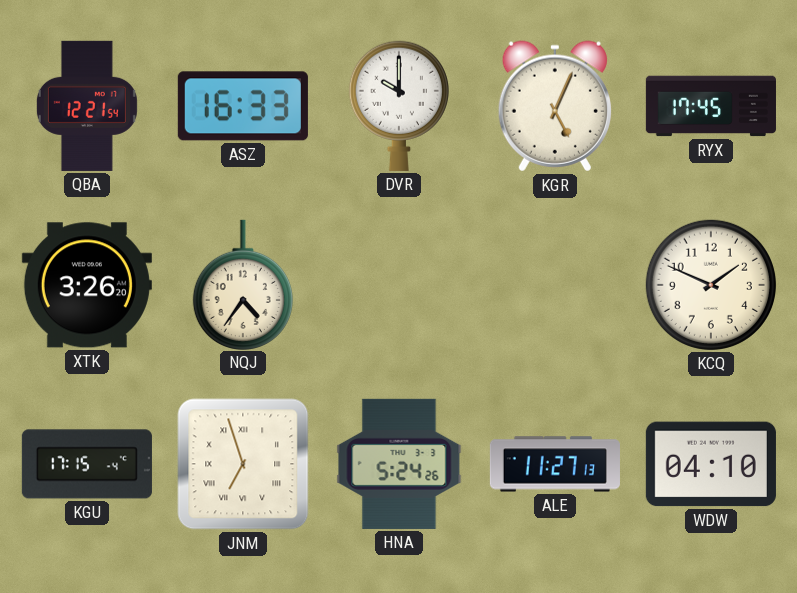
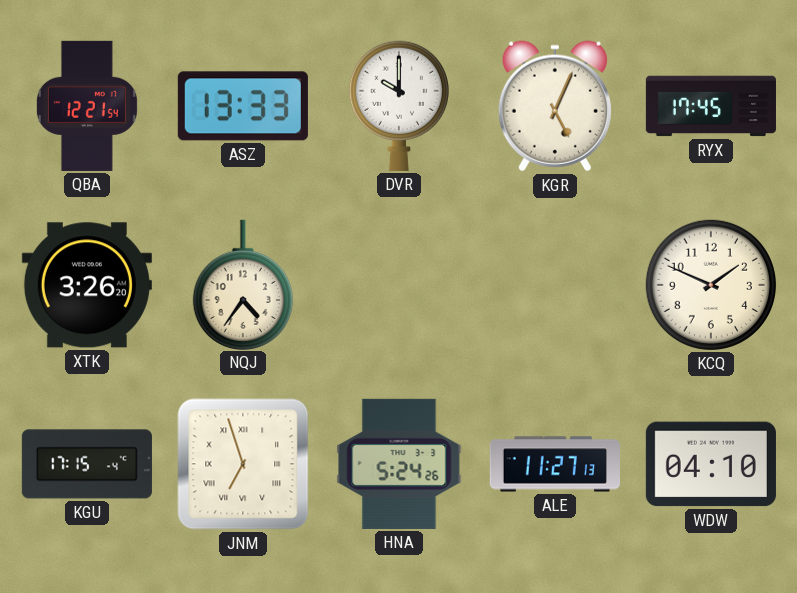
ASZ: 16:33 -> 13:33 (243, 106)
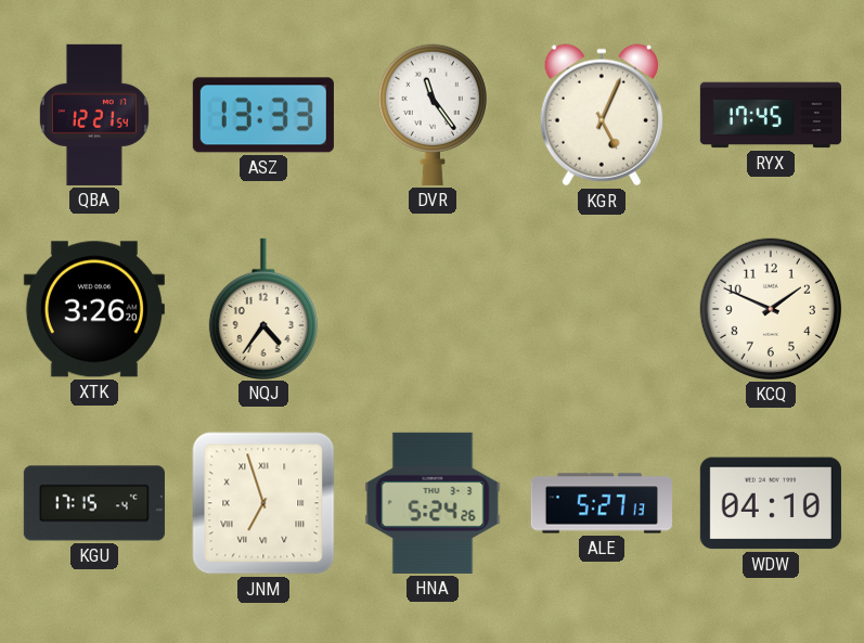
DVR: 10:00 -> 11:24 (433, 115)
ALE: 11:27 -> 5:27 (602, 503)
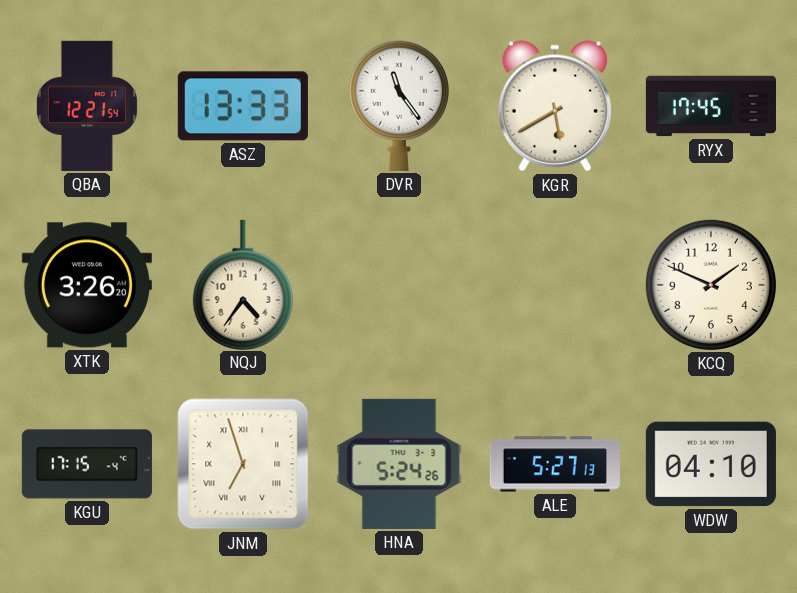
KGR: 5:04 -> 5:40 (555, 106)
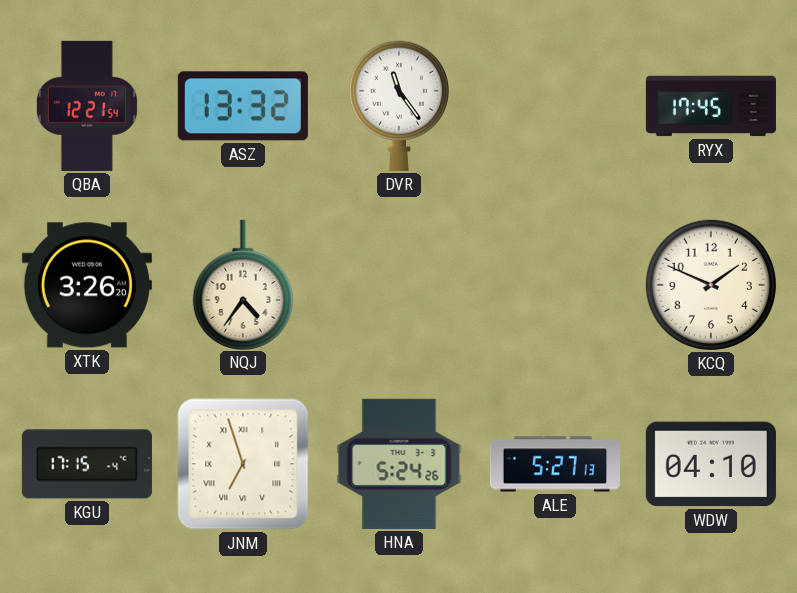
ASZ: 13:33 -> 13:32 (243, 106)
KGR: 5:40 -> none (555, 106)
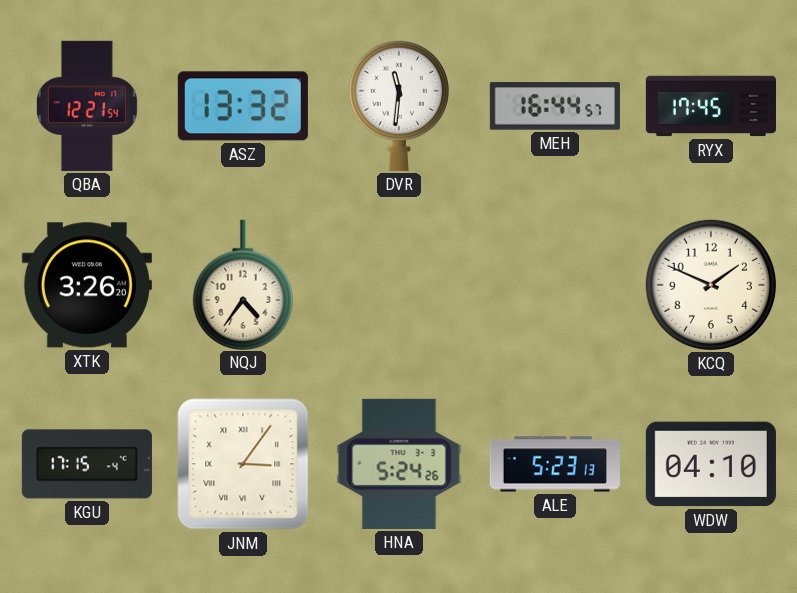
DVR: 11:24 -> 11:31 (399, 106)
MEH: none -> 16:44 (555, 106)
JNM: 6:57 -> 3:06 (243, 464)
ALE: 5:27 -> 5:23 (555, 464)
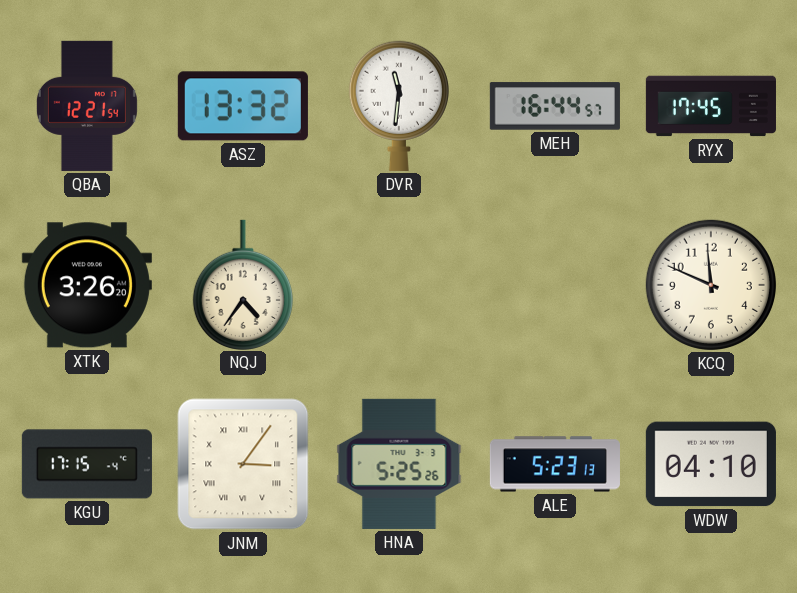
KCQ: 1:49 -> 11:49 (711, 285)
HNA: 5:24 -> 5:25 (399, 464)
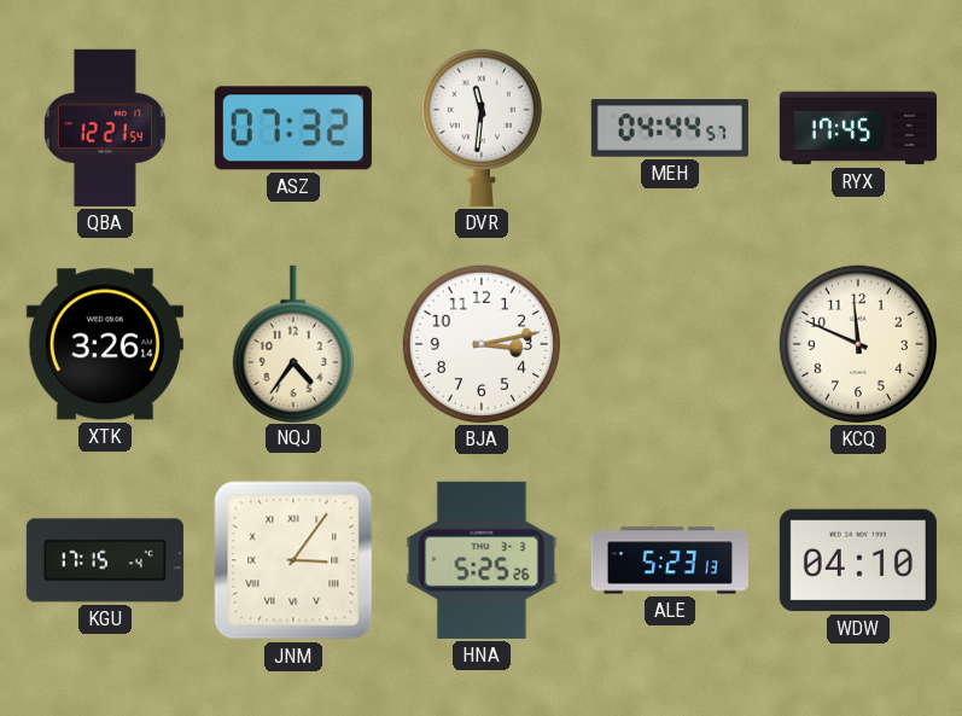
ASZ: 13:32 -> 07:32 (293, 128)
MEH: 16:44 -> 04:44 (670, 128)
XTK: 3:26:20 -> 3:26:14 (105, 344)
BJA: none -> 3:13 (482, 344)
